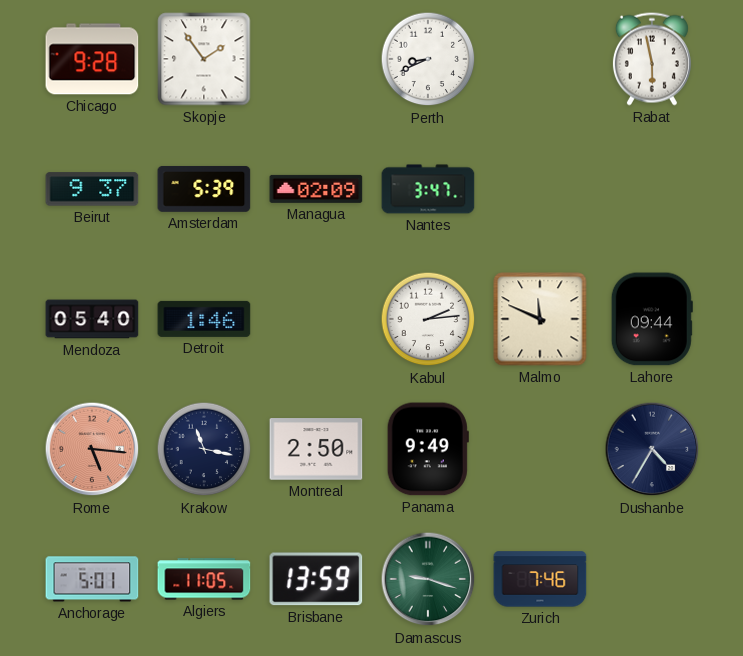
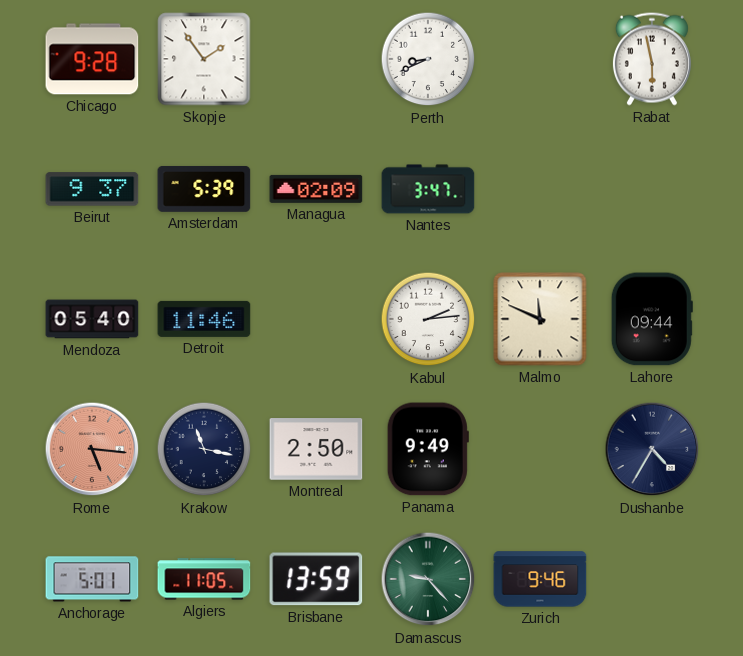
Detroit: 1:46 -> 11:46 (204, 319)
Damascus: 9:18 -> 9:23 (428, 579)
Zurich: 7:46 -> 9:46 (540, 579)
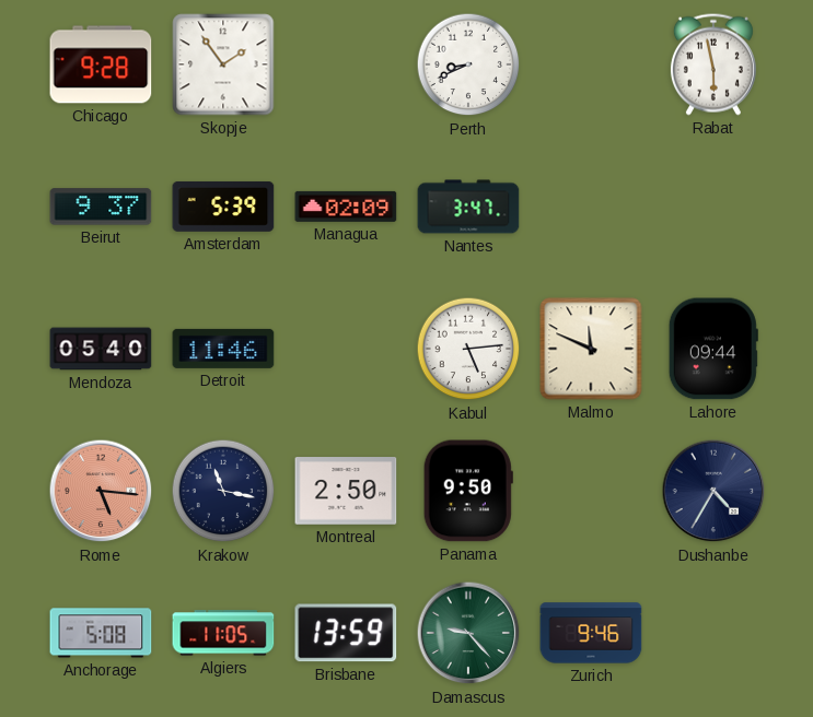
Kabul: 2:14 -> 5:14 (468, 349)
Panama: 9:49 -> 9:50 (468, 491)
Anchorage: 5:01 -> 5:08 (101, 633)
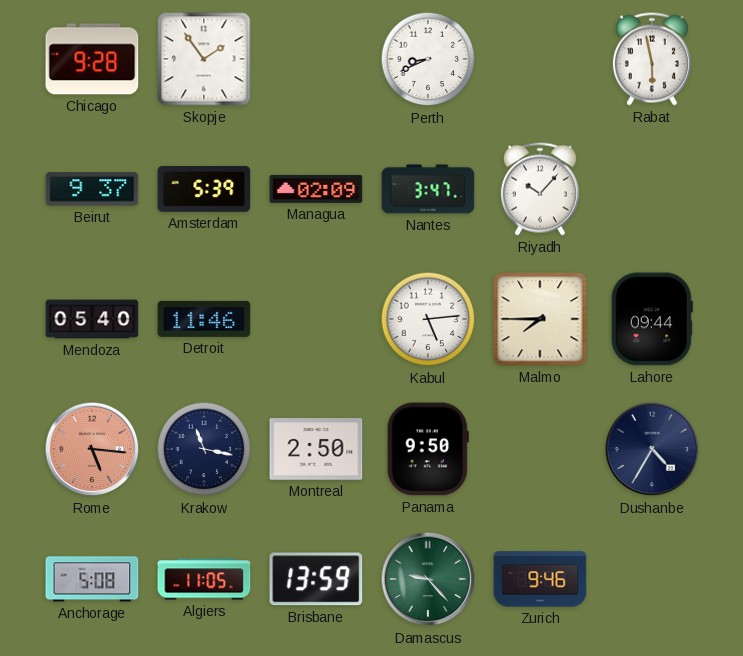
Riyadh: none -> 10:07 (540, 189)
Malmo: 11:49 -> 7:45 (540, 319)
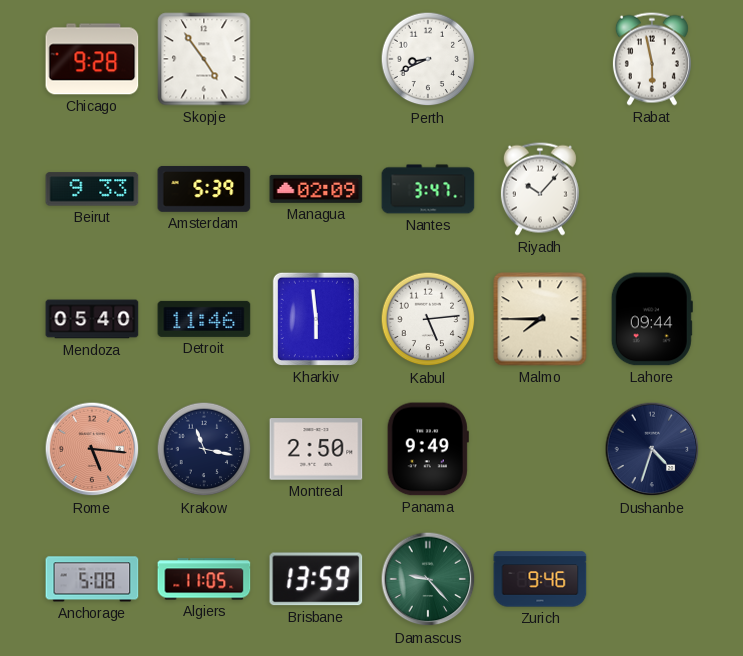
Skopje: 1:54 -> 4:54 (204, 59)
Beirut: 9:37 -> 9:33 (92, 189)
Kharkiv: none -> 5:59 (316, 319)
Panama: 9:50 -> 9:49 (428, 449)
Dushanbe: 4:35 -> 4:33 (652, 449)
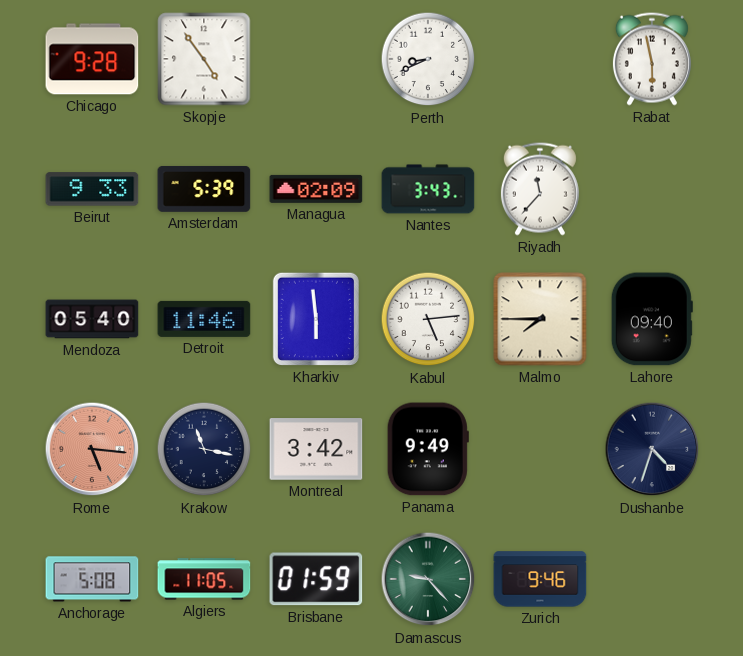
Nantes: 3:47 -> 3:43 (428, 189)
Riyadh: 10:07 -> 11:37 (540, 189)
Lahore: 09:44 -> 09:40 (652, 319)
Montreal: 2:50 -> 3:42 (316, 449)
Brisbane: 13:59 -> 01:59 (316, 579)
